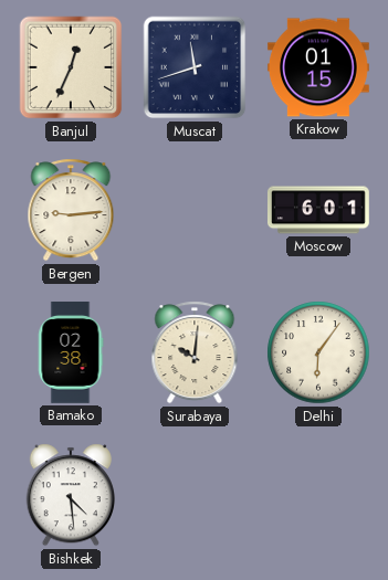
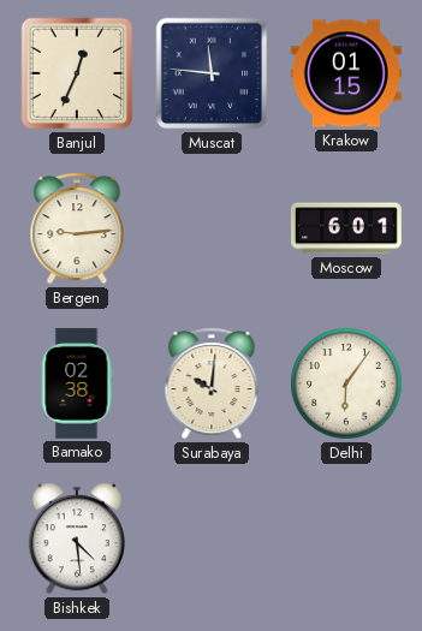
Muscat: 11:42 -> 11:46 (212, 73)
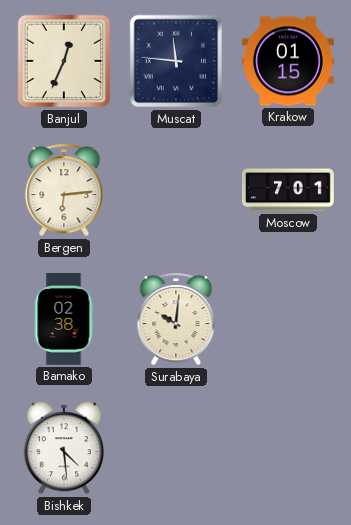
Bergen: 9:14 -> 6:14 (64, 190)
Moscow: 6:01 -> 7:01 (288, 190)
Delhi: 6:06 -> none (346, 383)
